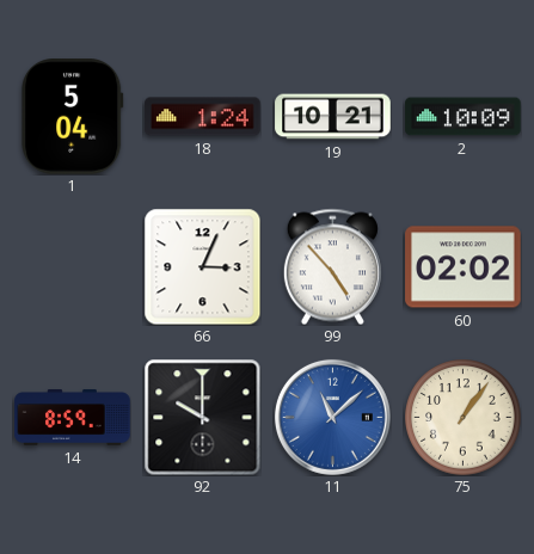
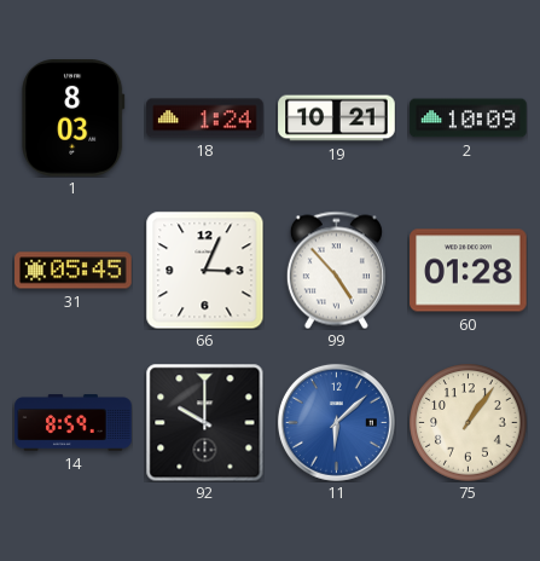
1: 5:04 -> 8:03 (74, 118)
31: none -> 05:45 (74, 271)
60: 02:02 -> 01:28 (469, 271)
11: 11:08 -> 6:08 (336, 422)
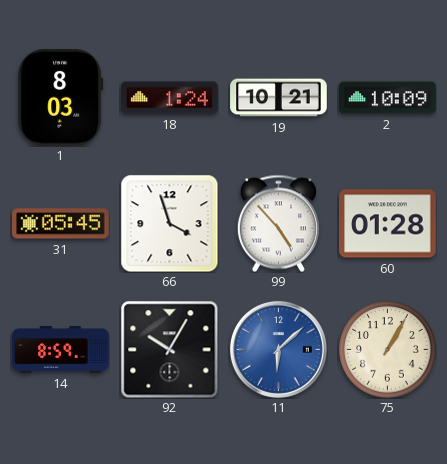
66: 3:04 -> 3:57 (169, 223)
92: 10:00 -> 10:05 (169, 349)
75: 1:06 -> 1:05 (388, 350)
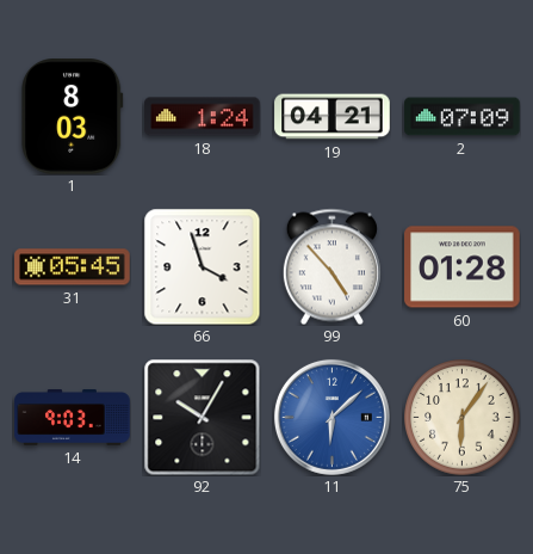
19: 10:21 -> 04:21 (333, 117)
2: 10:09 -> 07:09 (463, 117)
14: 8:59 -> 9:03 (73, 418)
75: 1:05 -> 6:06 (463, 418)
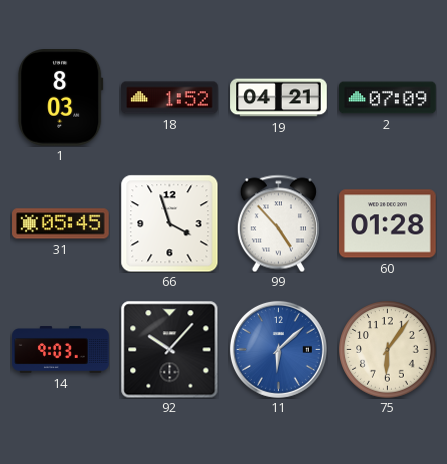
18: 1:24 -> 1:52 (170, 98)
92: 10:05 -> 10:07 (169, 349)
